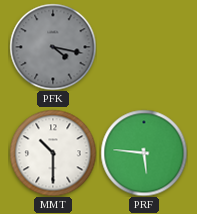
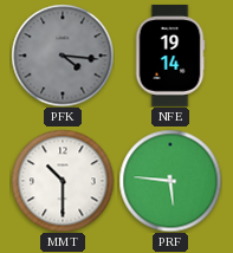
PFK: 4:17 -> 4:16 (63, 56)
NFE: none -> 19:14 (170, 56)
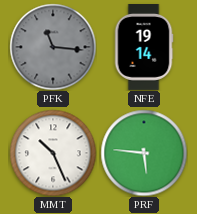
PFK: 4:16 -> 11:16 (53, 47)
MMT: 10:30 -> 10:26 (53, 153)
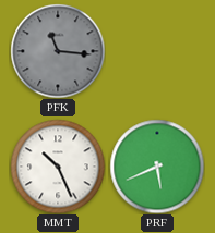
NFE: 19:14 -> none (144, 47)
PRF: 5:46 -> 5:41 (157, 167)
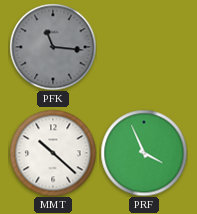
MMT: 10:26 -> 10:22 (53, 153)
PRF: 5:41 -> 3:56 (144, 153)
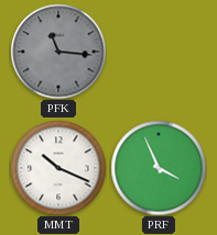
MMT: 10:22 -> 10:19 (58, 168)
